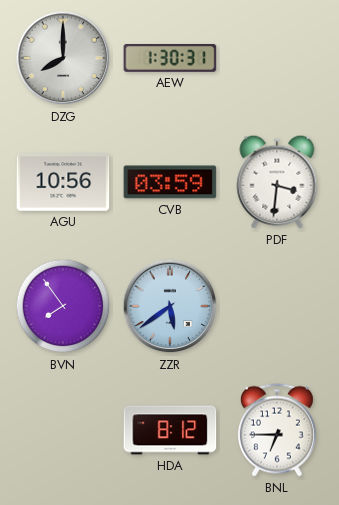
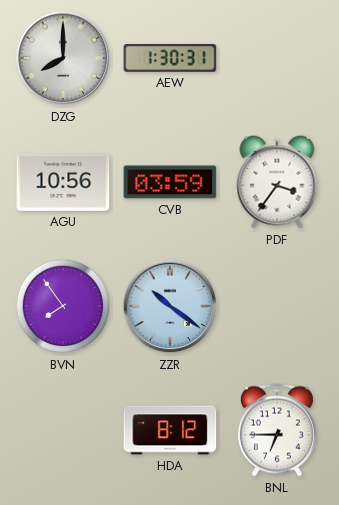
PDF: 3:31 -> 3:36 (277, 182)
ZZR: 5:39 -> 10:21 (170, 306)
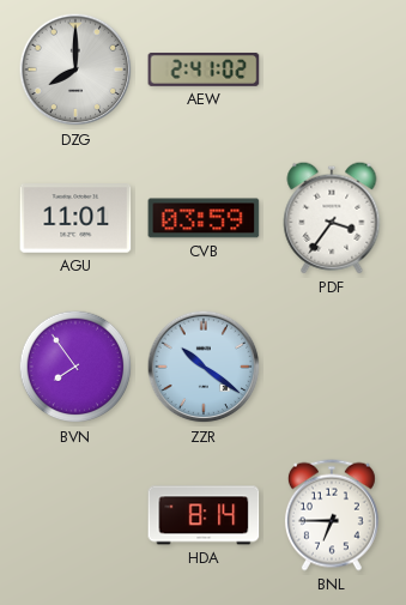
AEW: 1:30 -> 2:41 (204, 69)
AGU: 10:56 -> 11:01 (75, 218)
HDA: 8:12 -> 8:14 (204, 515)
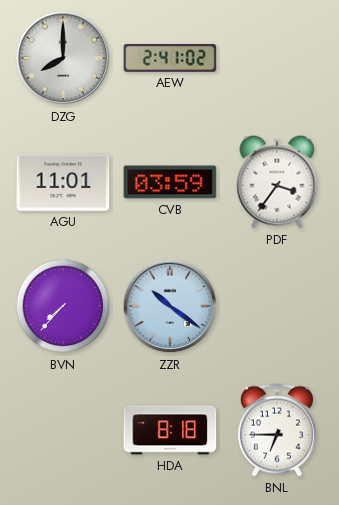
BVN: 7:54 -> 7:37 (63, 306)
HDA: 8:14 -> 8:18 (170, 430)
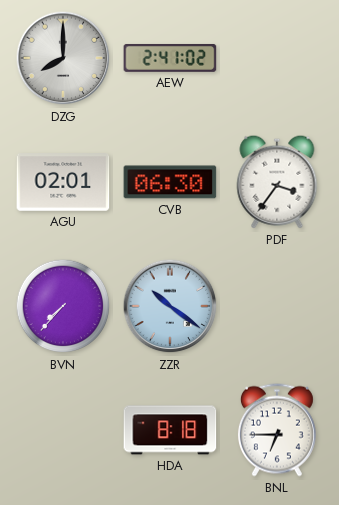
AGU: 11:01 -> 02:01 (63, 182)
CVB: 03:59 -> 06:30 (170, 182)
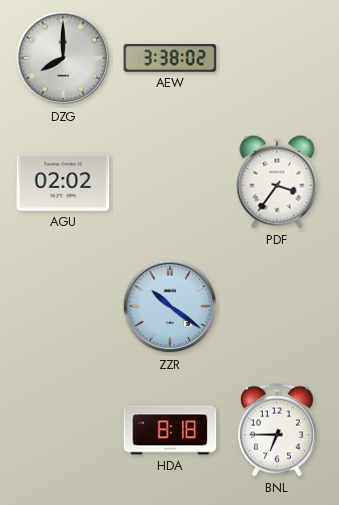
AEW: 2:41 -> 3:38 (170, 58)
AGU: 02:01 -> 02:02 (63, 182)
CVB: 06:30 -> none (170, 182)
BVN: 7:37 -> none (63, 306)
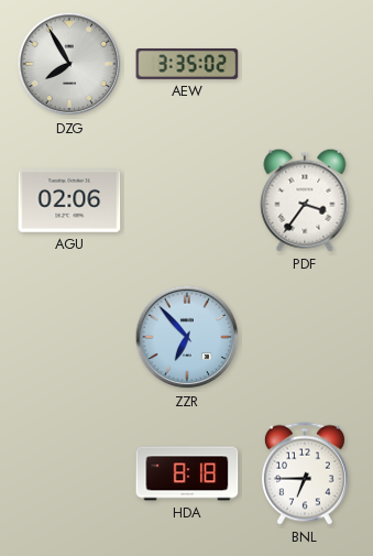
DZG: 8:00 -> 7:55 (69, 64)
AEW: 3:38 -> 3:35 (187, 64)
AGU: 02:02 -> 02:06 (69, 200)
ZZR: 10:21 -> 6:53 (187, 337)
